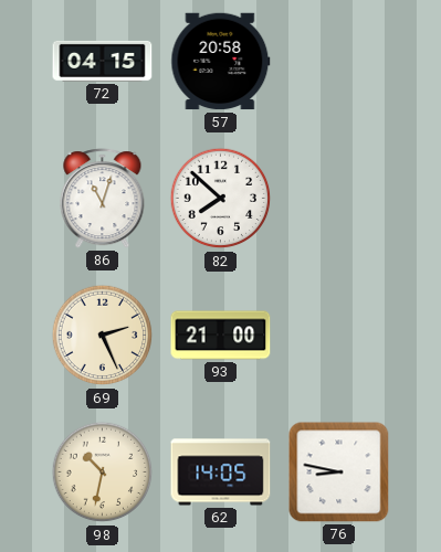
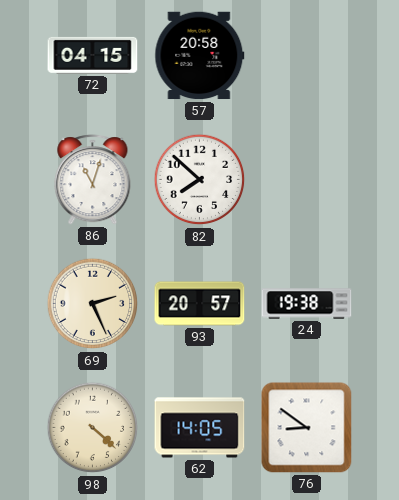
93: 21:00 -> 20:57 (200, 304)
24: none -> 19:38 (307, 304)
98: 10:32 -> 4:22 (93, 428)
76: 8:47 -> 8:51 (307, 428)
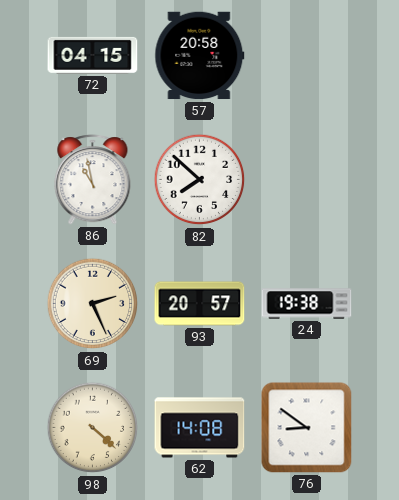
86: 11:03 -> 10:58 (93, 180)
62: 14:05 -> 14:08 (200, 428)
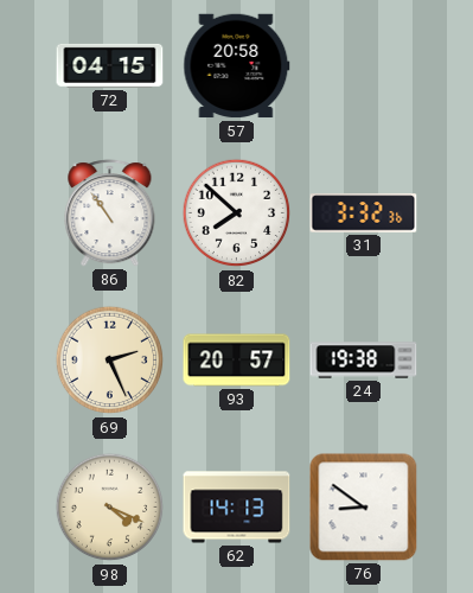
86: 10:58 -> 10:54 (110, 213)
31: none -> 3:32 (364, 213)
98: 4:22 -> 4:19 (110, 508)
62: 14:08 -> 14:13 (237, 508)
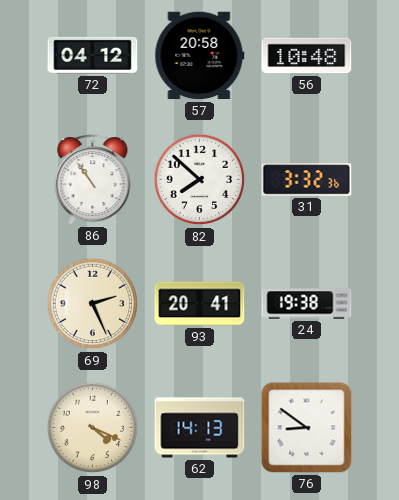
72: 04:15 -> 04:12 (93, 55)
56: none -> 10:48 (307, 56)
93: 20:57 -> 20:41 (200, 304)
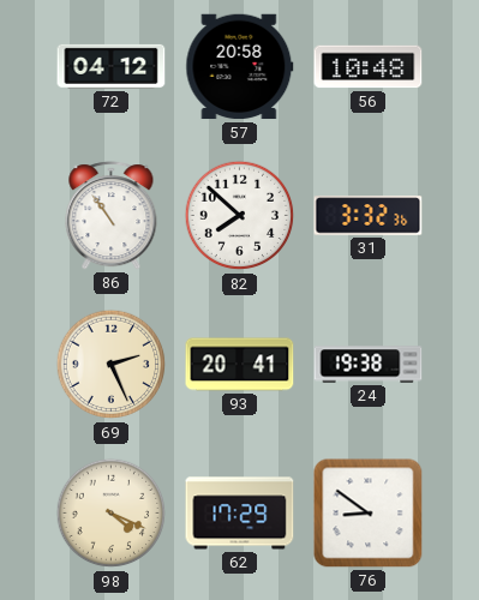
62: 14:13 -> 17:29 (240, 514)
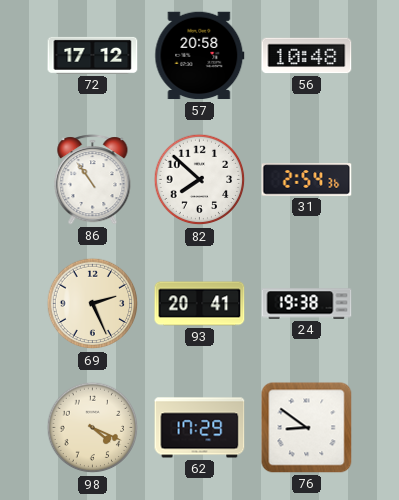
72: 04:12 -> 17:12 (93, 55)
31: 3:32 -> 2:54 (307, 180)
